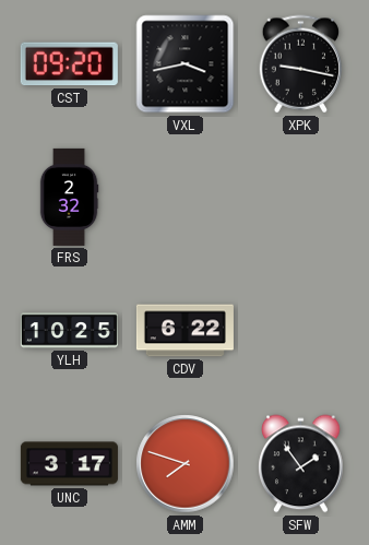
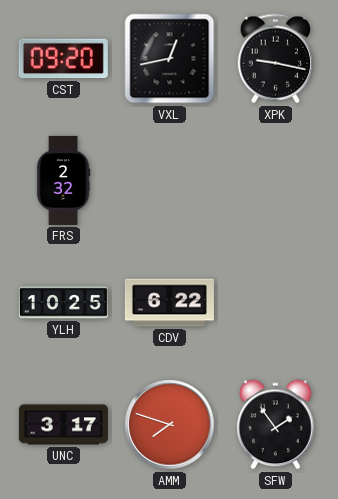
VXL: 3:43 -> 12:43 (170, 59)
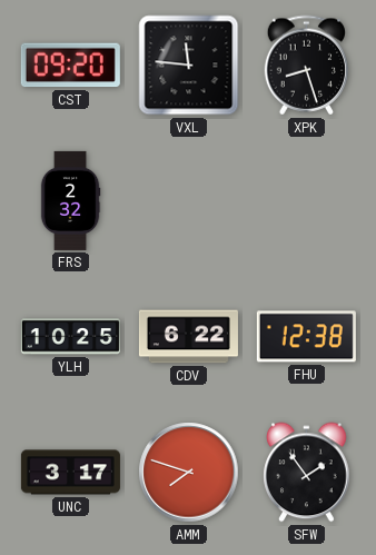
VXL: 12:43 -> 11:46 (189, 66)
XPK: 9:17 -> 8:27 (307, 66)
FHU: none -> 12:38 (306, 337)
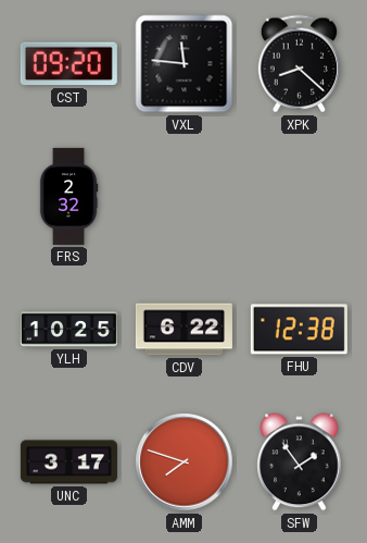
XPK: 8:27 -> 8:22 (300, 64)
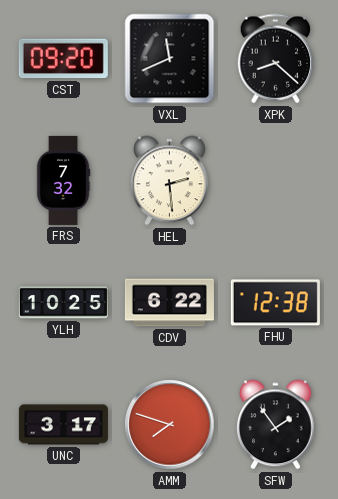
VXL: 11:46 -> 11:41 (170, 59)
FRS: 2:32 -> 7:32 (63, 180)
HEL: none -> 2:29 (170, 181)
